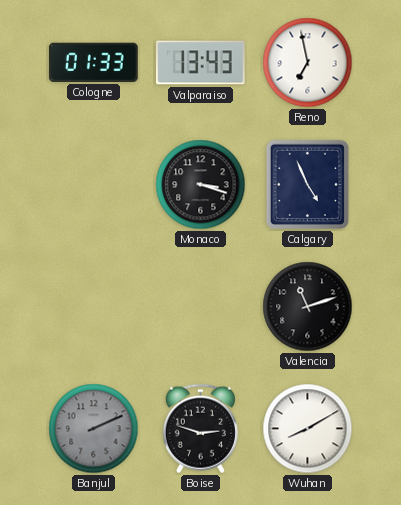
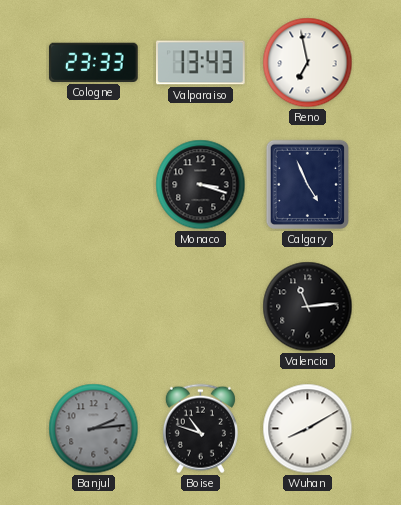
Cologne: 01:33 -> 23:33 (94, 62)
Valencia: 11:12 -> 11:14 (308, 307)
Banjul: 2:11 -> 2:14 (94, 429)
Boise: 2:48 -> 10:48 (200, 429)
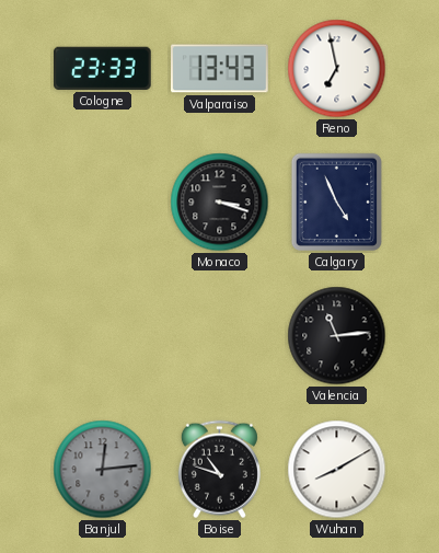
Banjul: 2:14 -> 12:14 (103, 470)
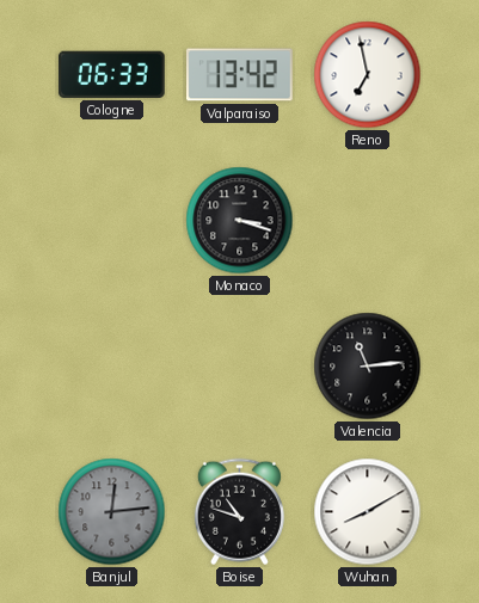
Cologne: 23:33 -> 06:33 (112, 74)
Valparaiso: 13:43 -> 13:42 (240, 75)
Calgary: 4:56 -> none (336, 201)
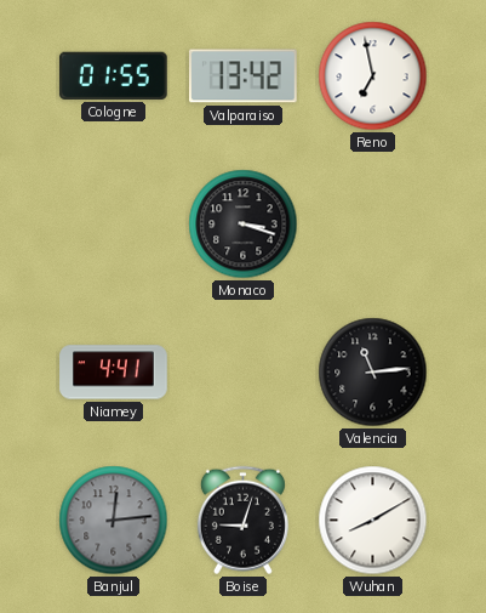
Cologne: 06:33 -> 01:55 (114, 75)
Niamey: none -> 4:41 (114, 373)
Boise: 10:48 -> 9:03 (242, 521)
